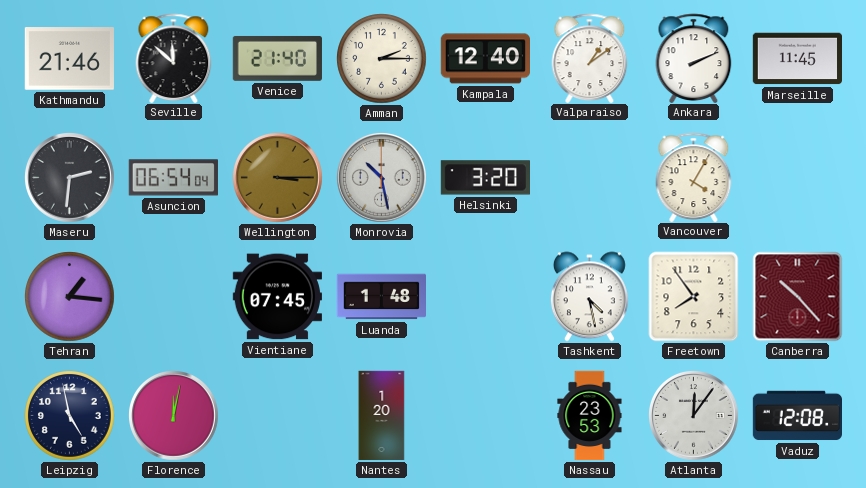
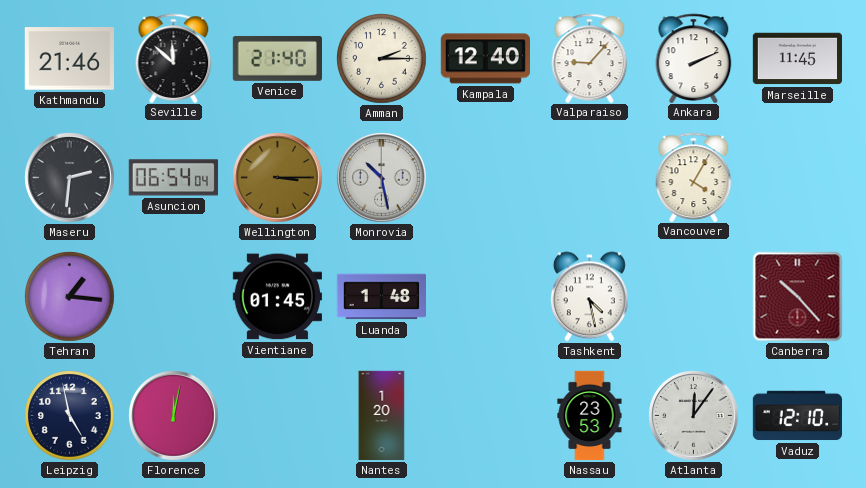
Valparaiso: 1:09 -> 9:07 (590, 58)
Helsinki: 3:20 -> none (485, 178)
Vientiane: 07:45 -> 01:45 (277, 297)
Freetown: 7:54 -> none (694, 297)
Vaduz: 12:08 -> 12:10 (797, 416)
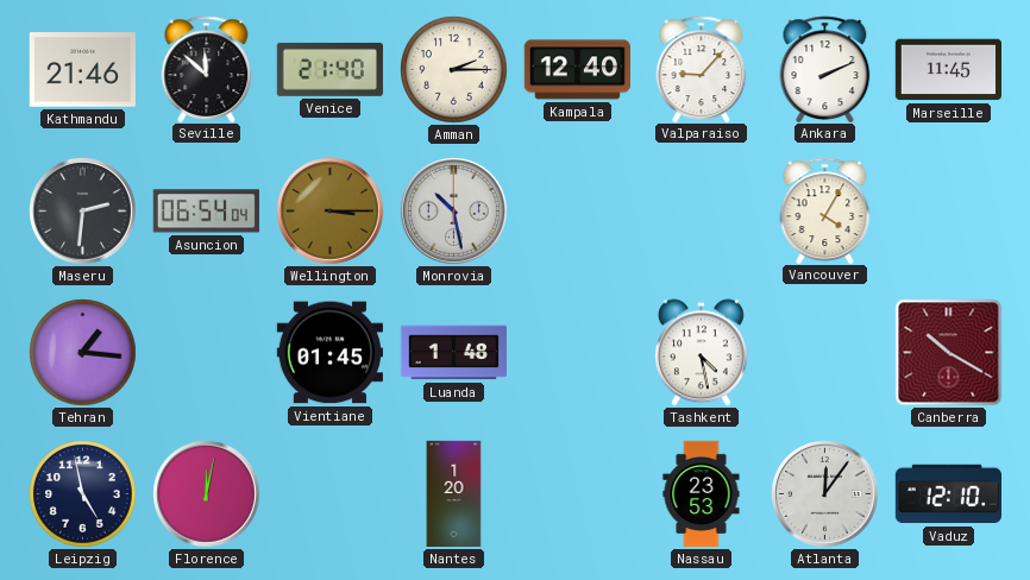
Canberra: 10:23 -> 10:20 (949, 353)
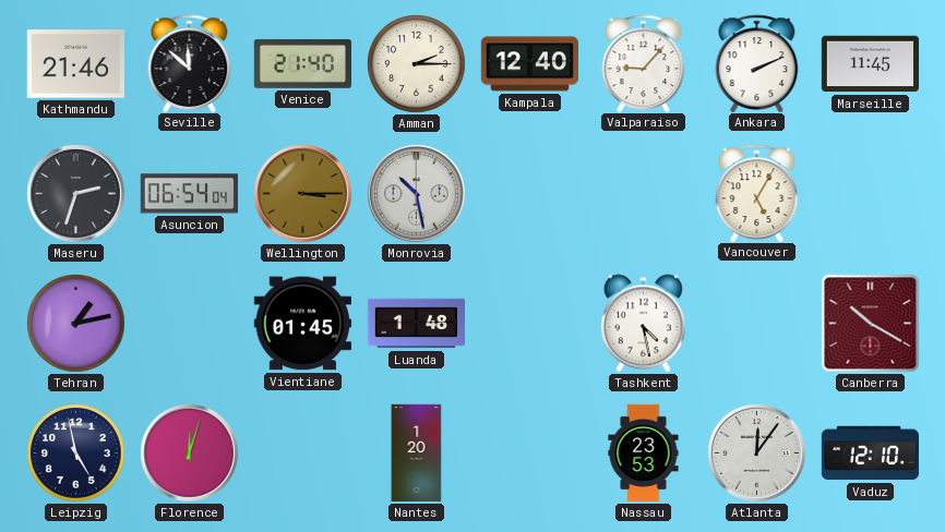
Maseru: 2:31 -> 2:33 (76, 194)
Vancouver: 4:05 -> 5:05 (757, 193)
Tehran: 1:16 -> 1:13 (76, 324)
Florence: 12:02 -> 12:03 (190, 454)
